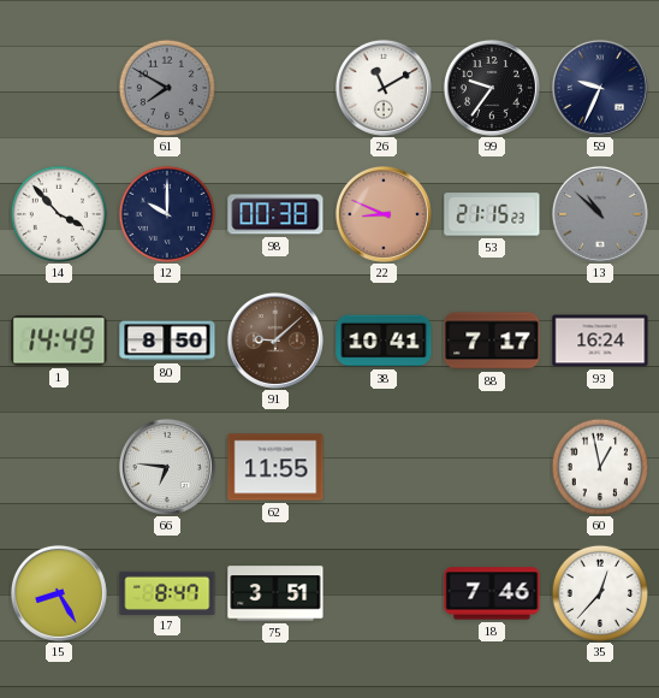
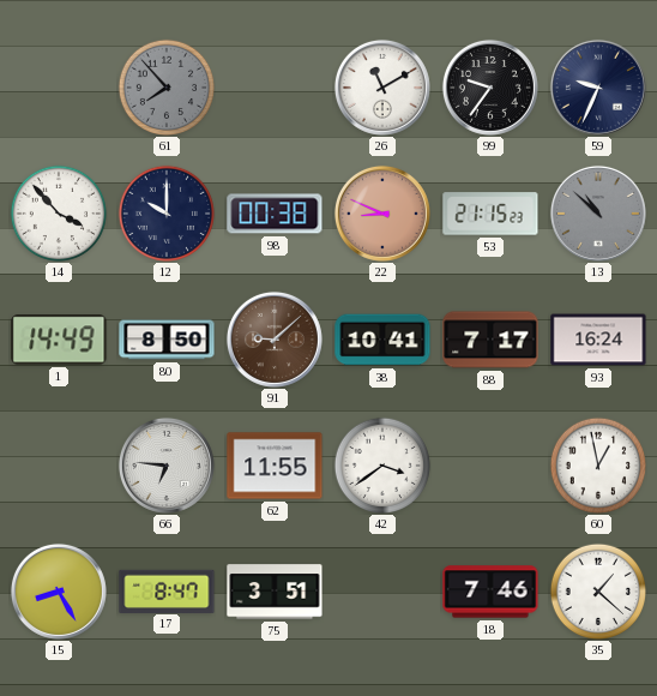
61: 7:50 -> 7:53 (165, 86)
42: none -> 3:39 (381, 464)
35: 12:37 -> 1:22 (597, 590)
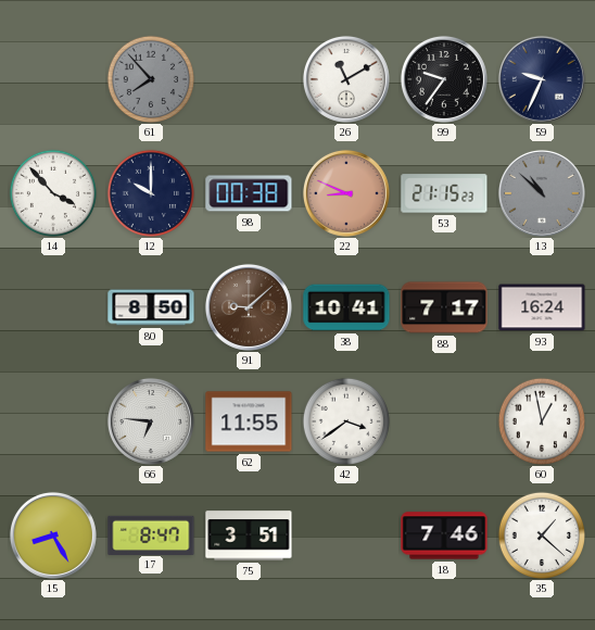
1: 14:49 -> none (59, 340)
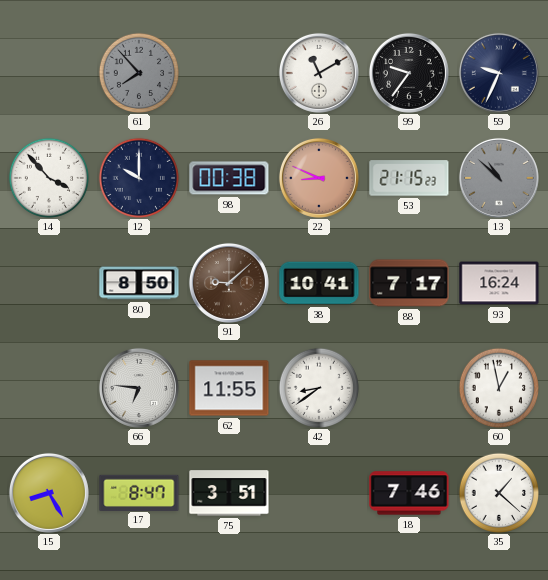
42: 3:39 -> 8:39 (318, 387)
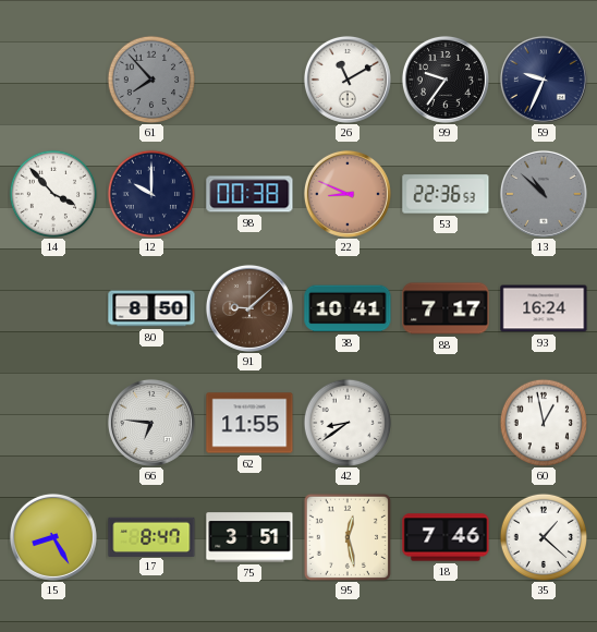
53: 21:15 -> 22:36 (446, 194)
95: none -> 12:28 (348, 537)
